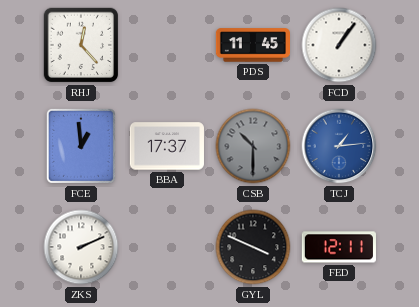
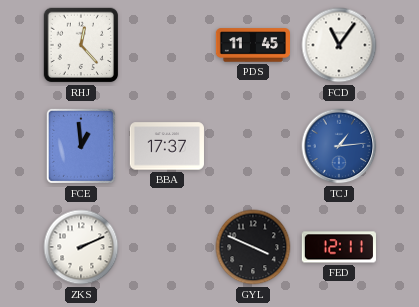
FCD: 1:06 -> 11:06 (339, 45)
CSB: 10:30 -> none (253, 146)
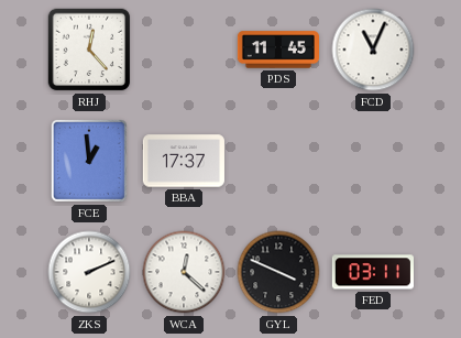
FCD: 11:06 -> 11:04 (373, 50)
TCJ: 1:14 -> none (339, 146)
WCA: none -> 12:22 (184, 272)
FED: 12:11 -> 03:11 (373, 272)
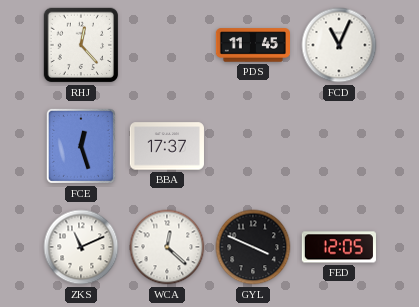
FCE: 12:59 -> 12:27 (81, 146)
ZKS: 2:11 -> 11:11 (81, 247)
FED: 03:11 -> 12:05 (339, 247)
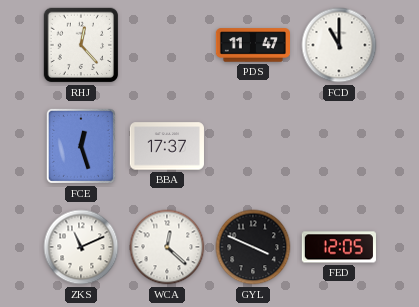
PDS: 11:45 -> 11:47 (252, 45)
FCD: 11:04 -> 11:00 (339, 45)
